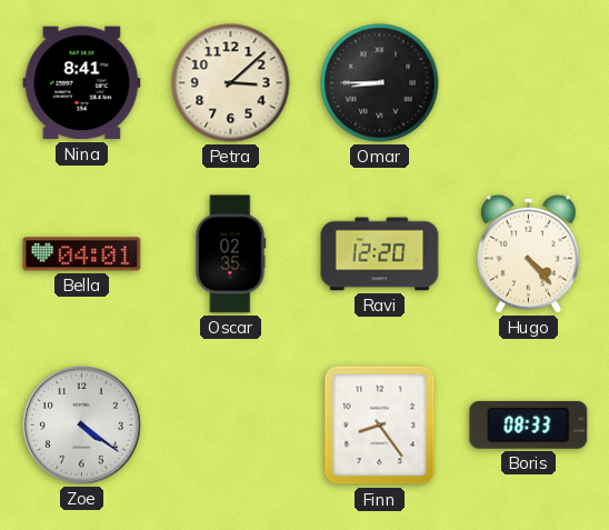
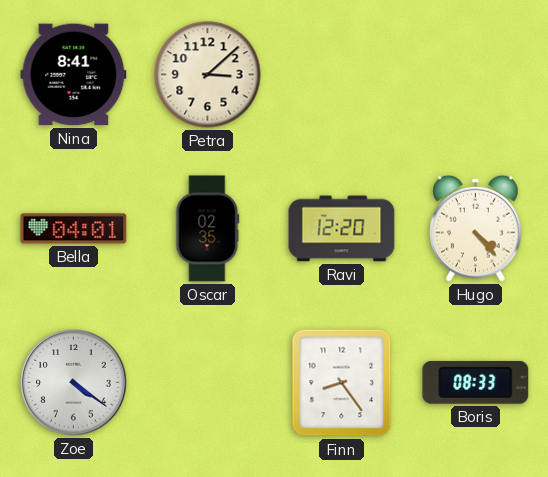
Omar: 8:45 -> none (380, 83)
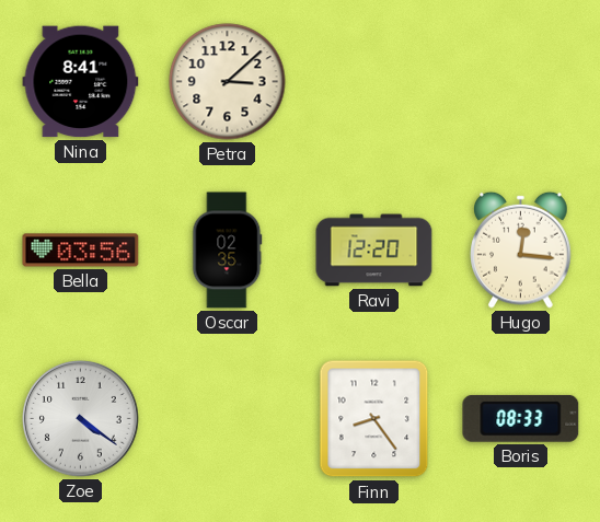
Bella: 04:01 -> 03:56 (81, 251)
Hugo: 4:23 -> 12:16 (521, 250)
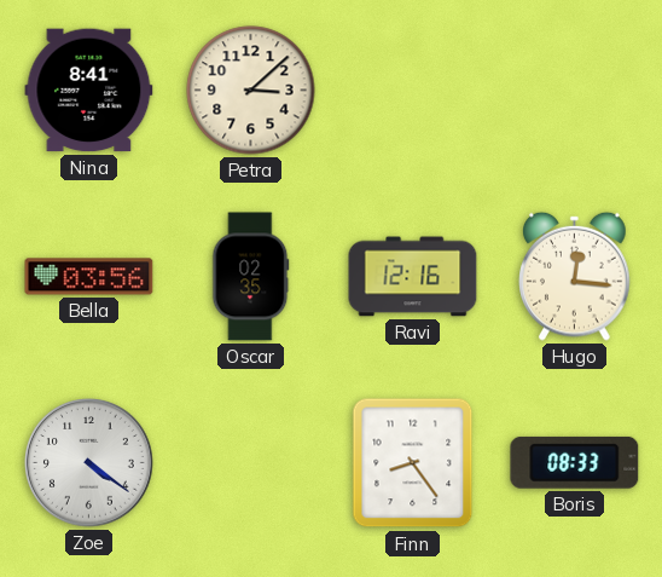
Ravi: 12:20 -> 12:16 (413, 277)
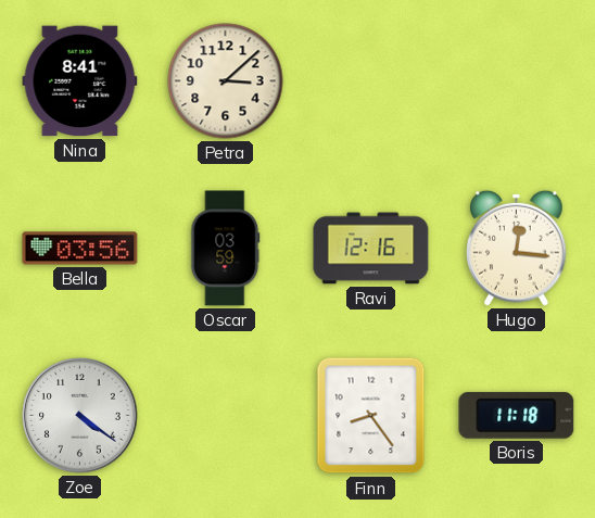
Oscar: 02:35 -> 03:59 (226, 249)
Boris: 08:33 -> 11:18 (517, 415)
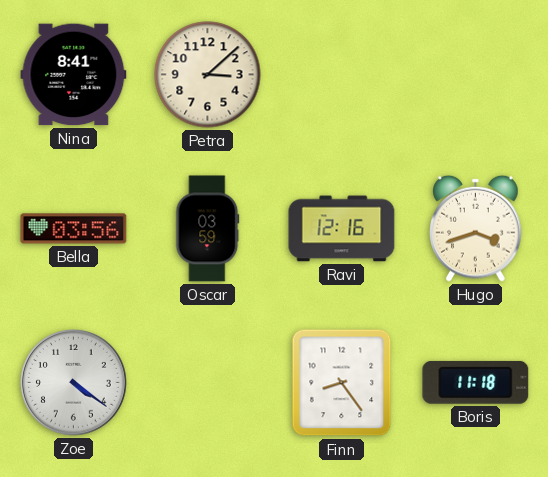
Hugo: 12:16 -> 3:42 (476, 228)
